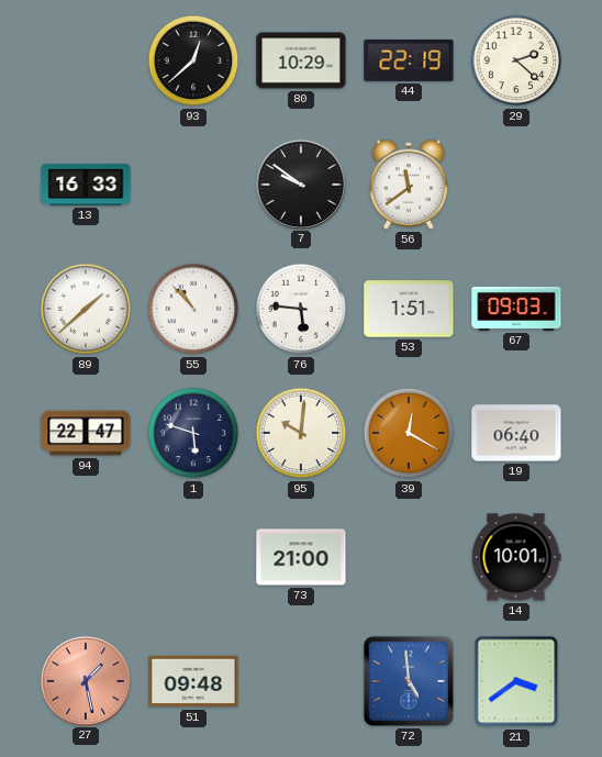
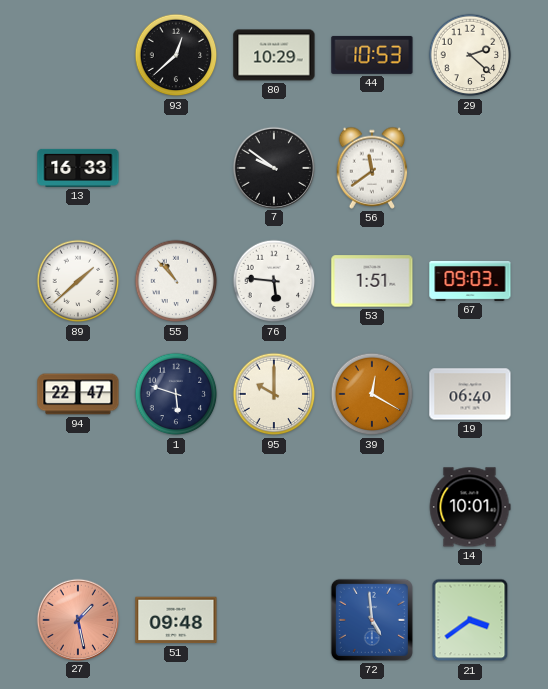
44: 22:19 -> 10:53 (372, 55)
95: 10:01 -> 10:00 (274, 394)
73: 21:00 -> none (301, 557)
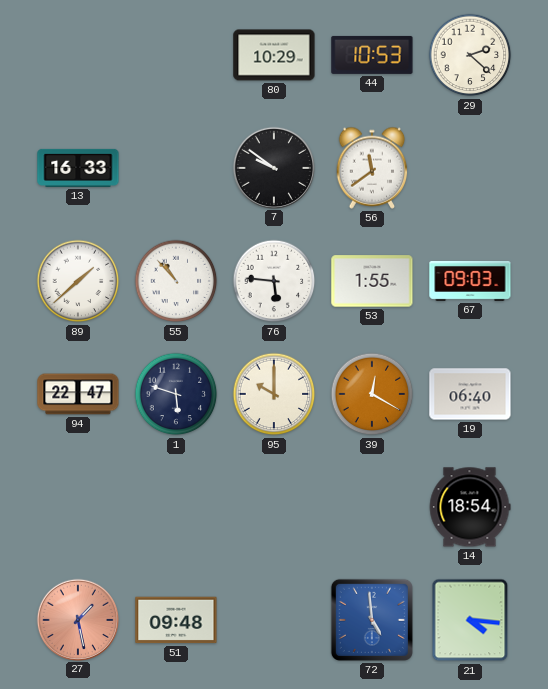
93: 12:38 -> none (176, 55)
53: 1:51 -> 1:55 (372, 281)
14: 10:01 -> 18:54 (470, 507)
21: 3:39 -> 4:16 (470, 620)
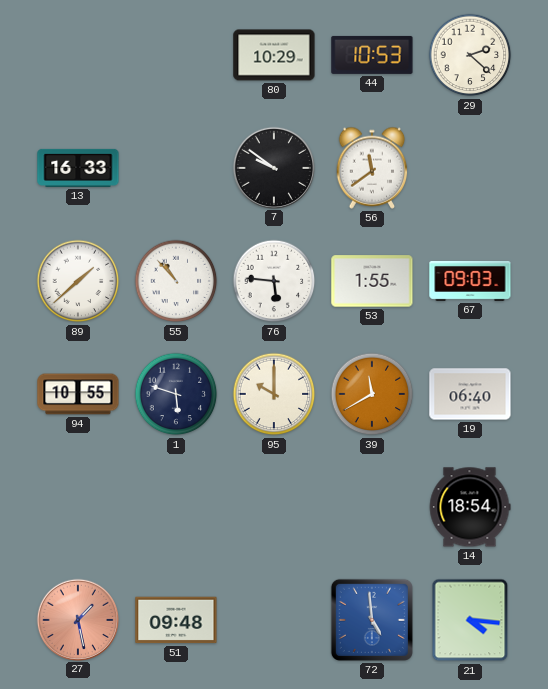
94: 22:47 -> 10:55 (78, 394)
39: 12:20 -> 11:40 (372, 394)
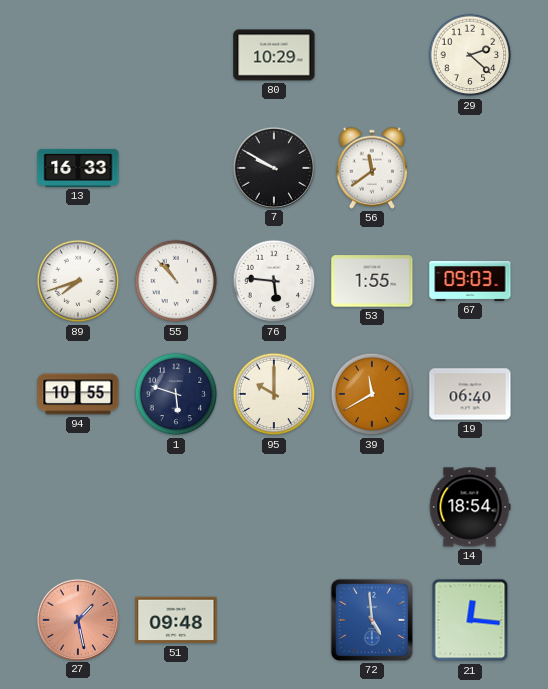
44: 10:53 -> none (372, 55)
7: 9:51 -> 9:50 (273, 167)
89: 1:38 -> 7:42 (78, 281)
21: 4:16 -> 12:16 (470, 620)
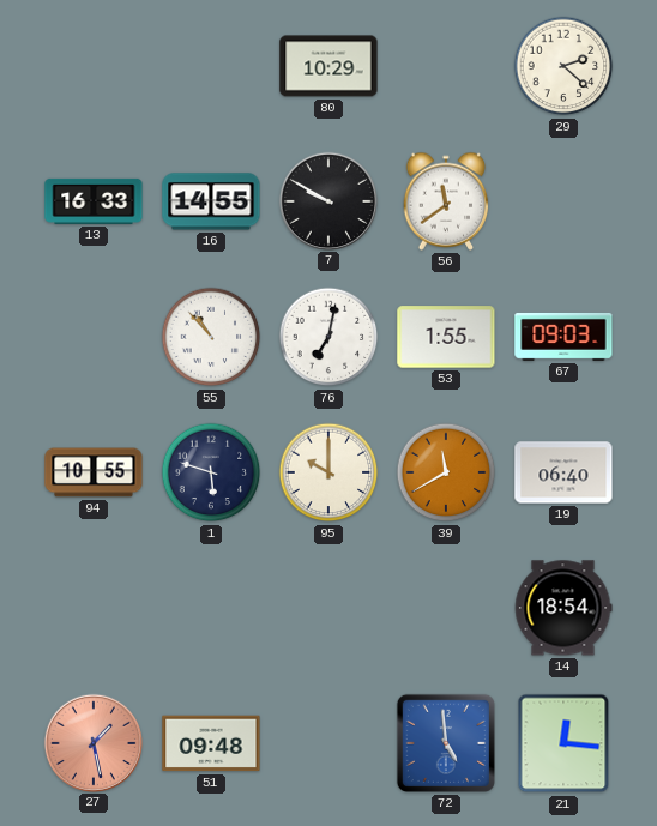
16: none -> 14:55 (211, 201)
89: 7:42 -> none (78, 281)
76: 5:46 -> 7:02 (328, 337)
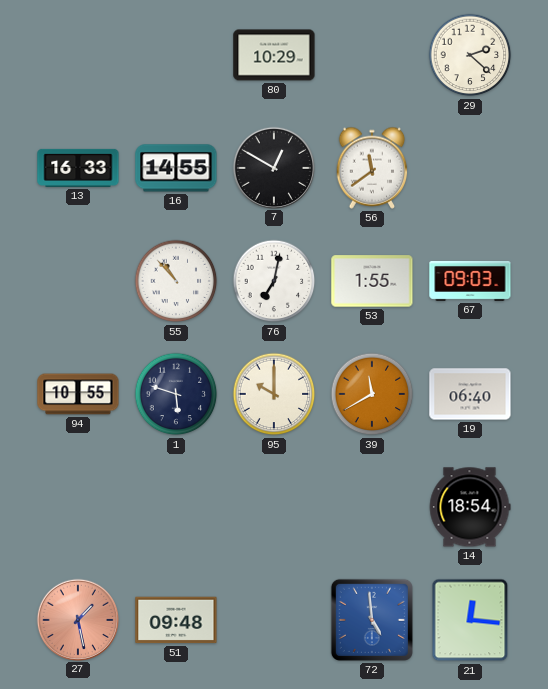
7: 9:50 -> 12:50 (273, 167)
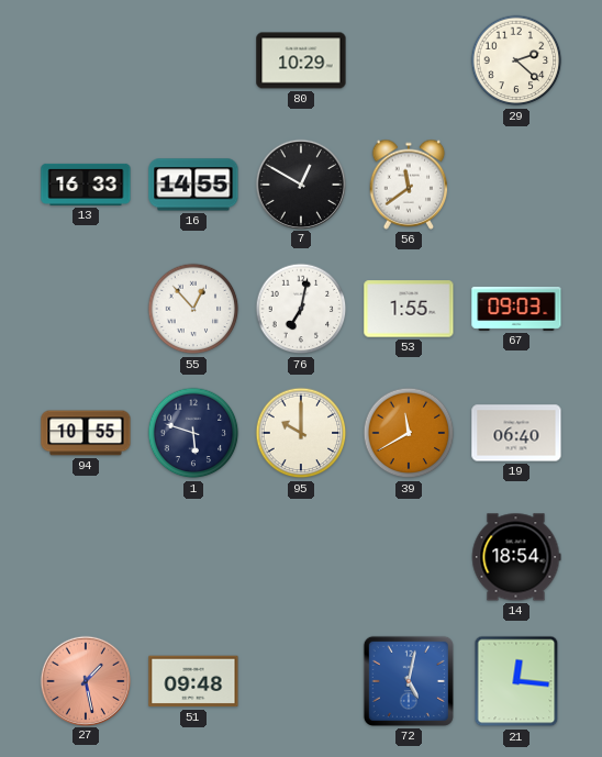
55: 10:53 -> 12:53 (193, 309)
72: 4:59 -> 5:02 (409, 681)
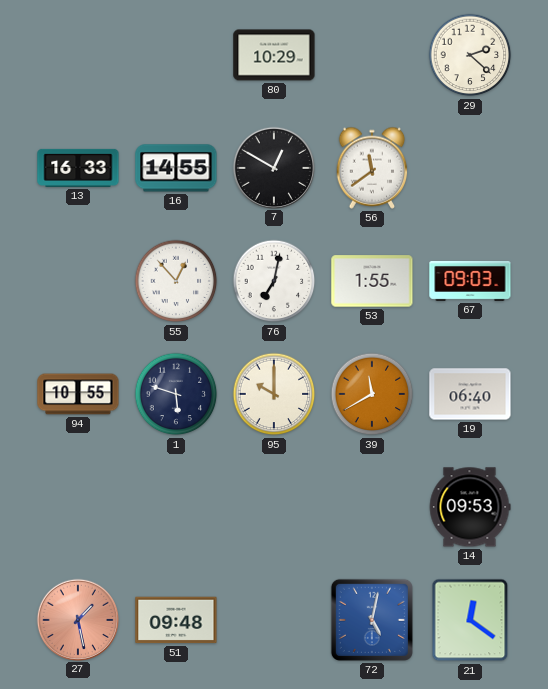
14: 18:54 -> 09:53 (470, 507)
21: 12:16 -> 12:21 (470, 620)
